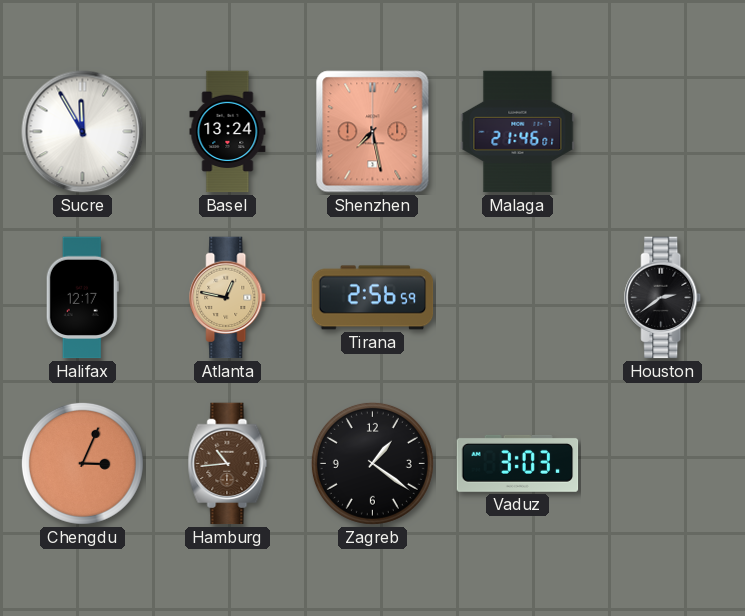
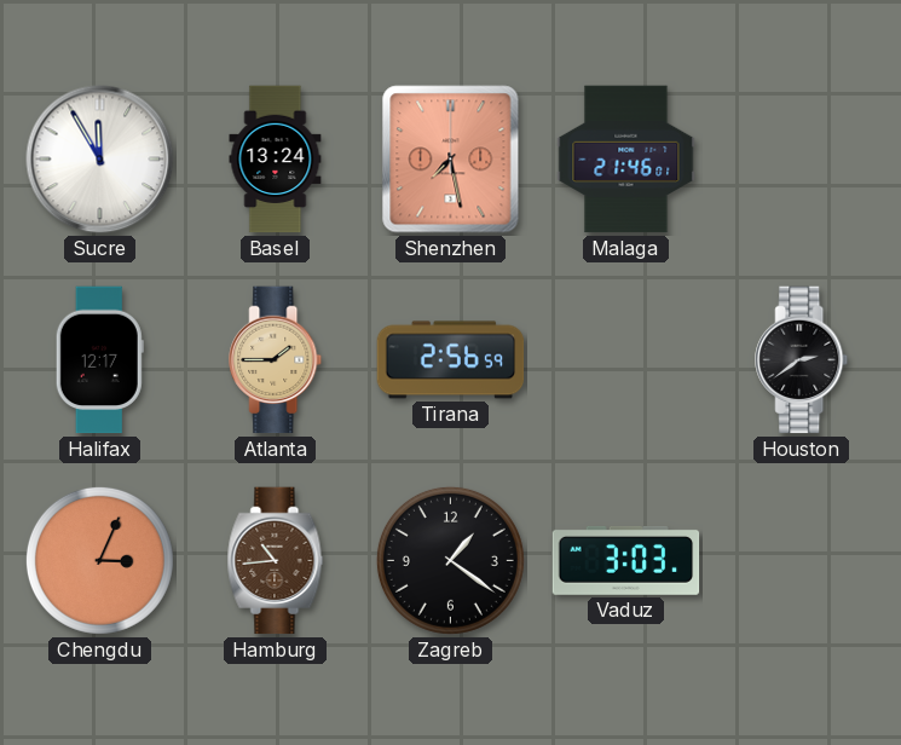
Atlanta: 12:47 -> 1:45 (276, 360)
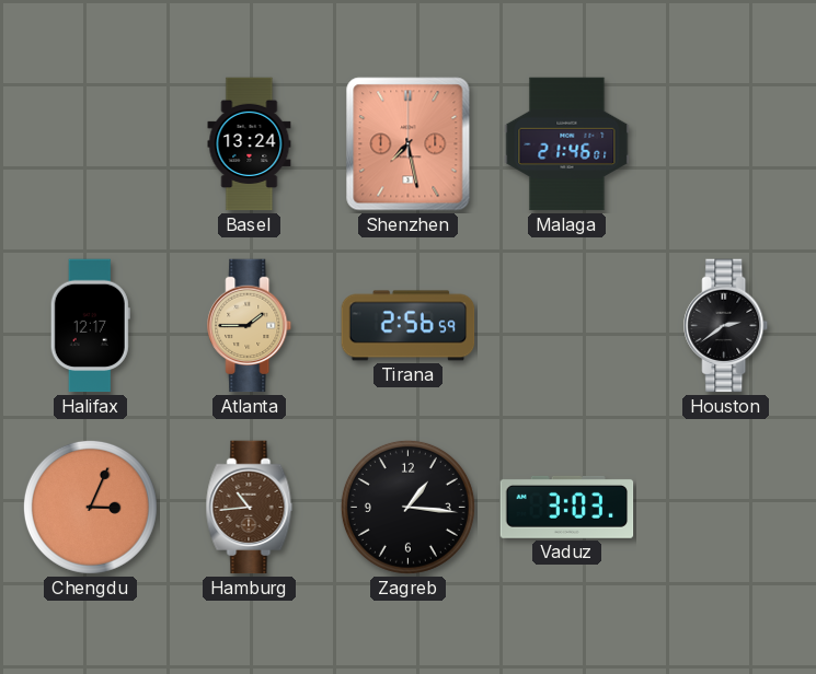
Sucre: 11:55 -> none (100, 160)
Zagreb: 1:21 -> 1:16 (407, 507)
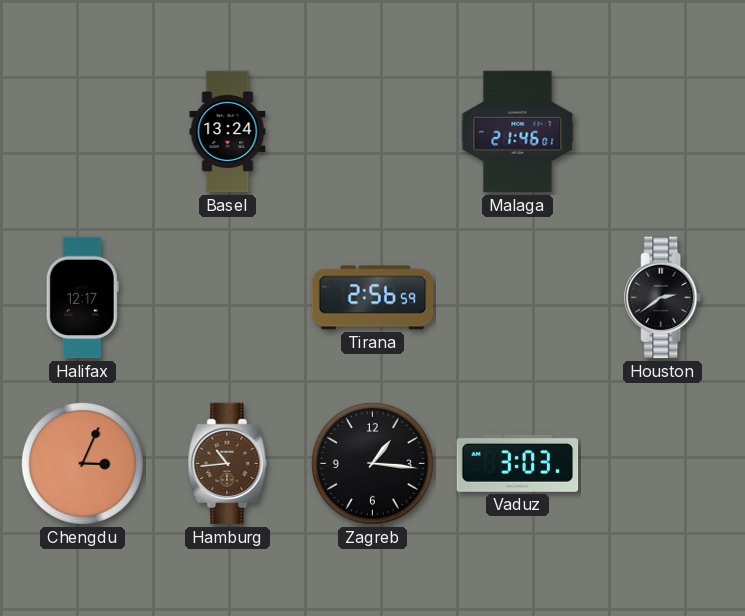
Shenzhen: 7:28 -> none (409, 144)
Atlanta: 1:45 -> none (250, 326)
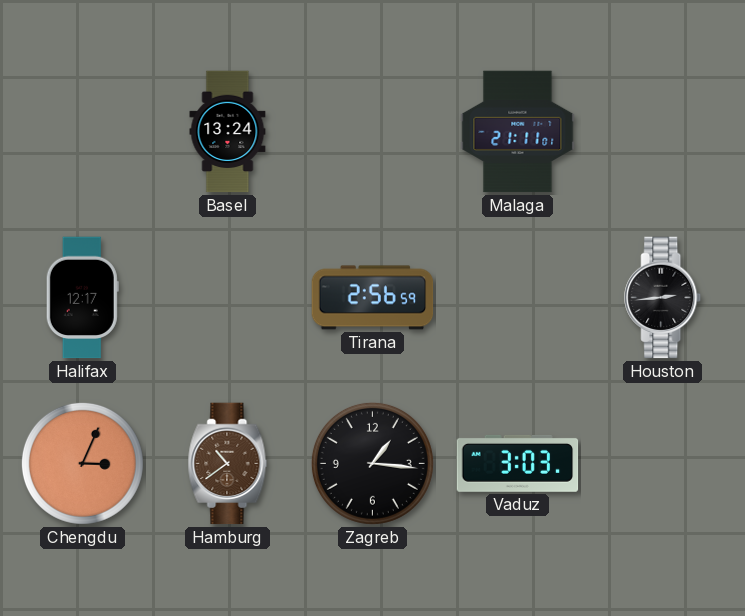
Malaga: 21:46 -> 21:11 (518, 132)
Houston: 2:39 -> 2:44 (663, 298)
Hamburg: 10:44 -> 10:39 (228, 464)
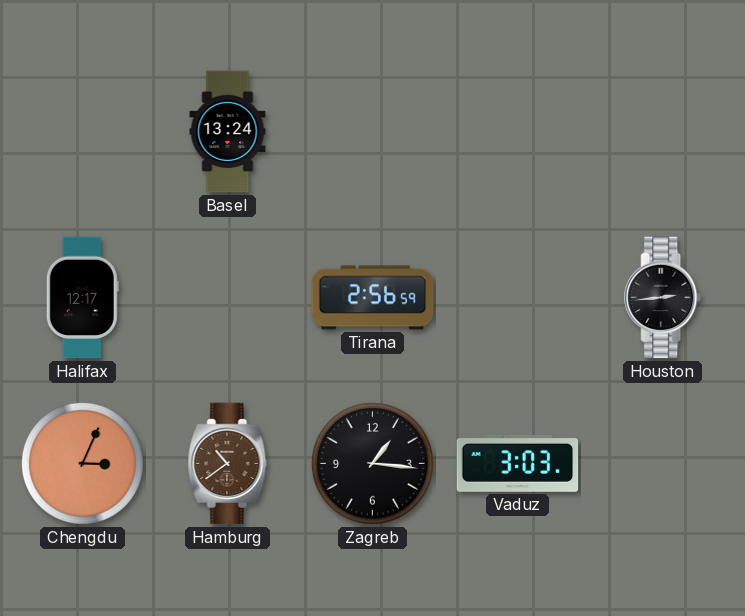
Malaga: 21:11 -> none (518, 132)
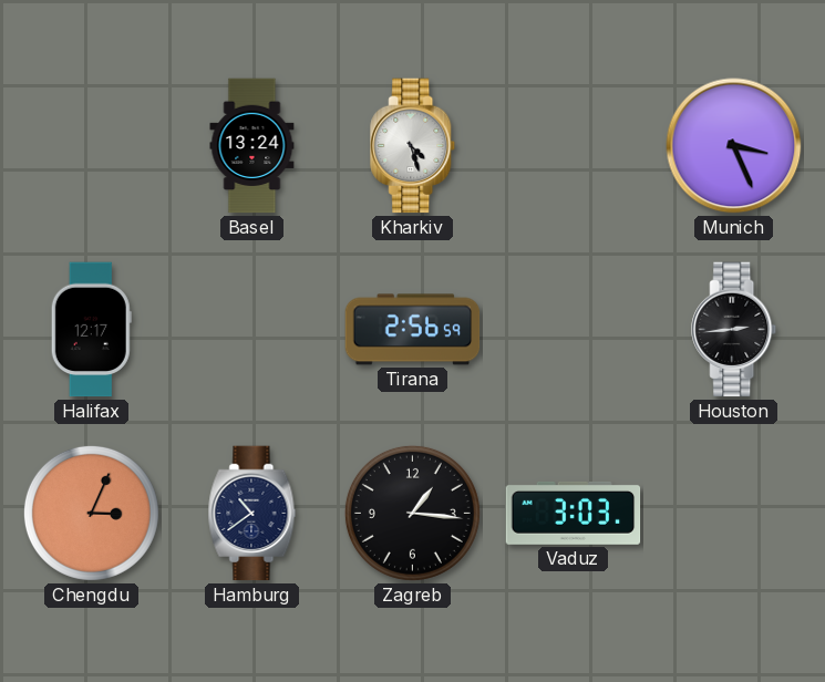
Kharkiv: none -> 4:27 (413, 146)
Munich: none -> 3:26 (734, 146)
Hamburg dial: brown -> navy (252, 514)
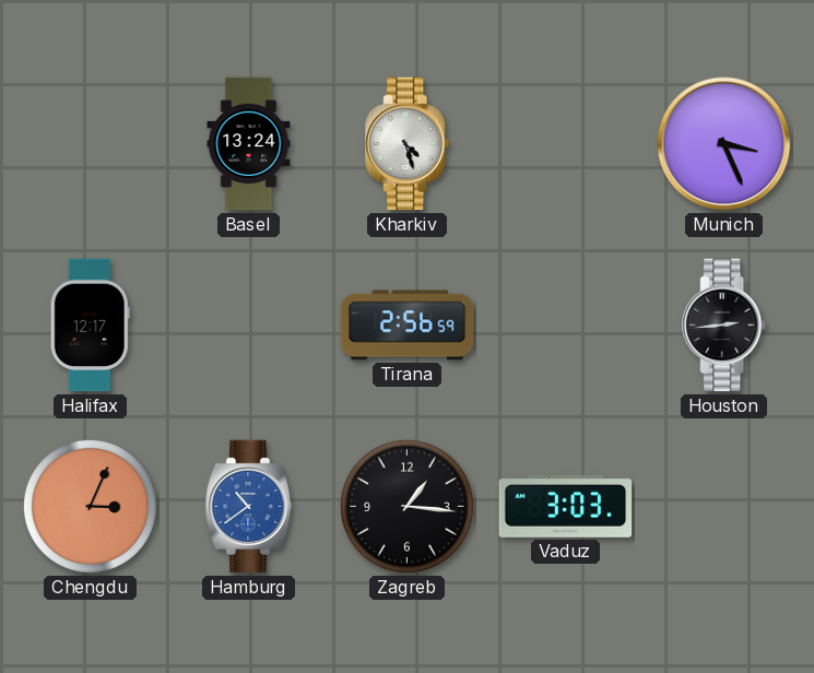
Hamburg dial: navy -> blue (249, 507)
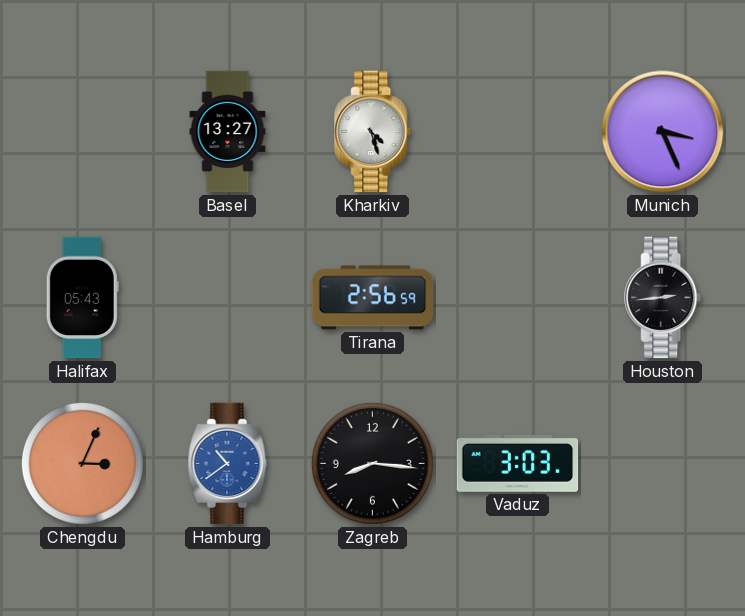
Basel: 13:24 -> 13:27 (228, 132)
Halifax: 12:17 -> 05:43 (82, 298)
Zagreb: 1:16 -> 8:16 (372, 463)
